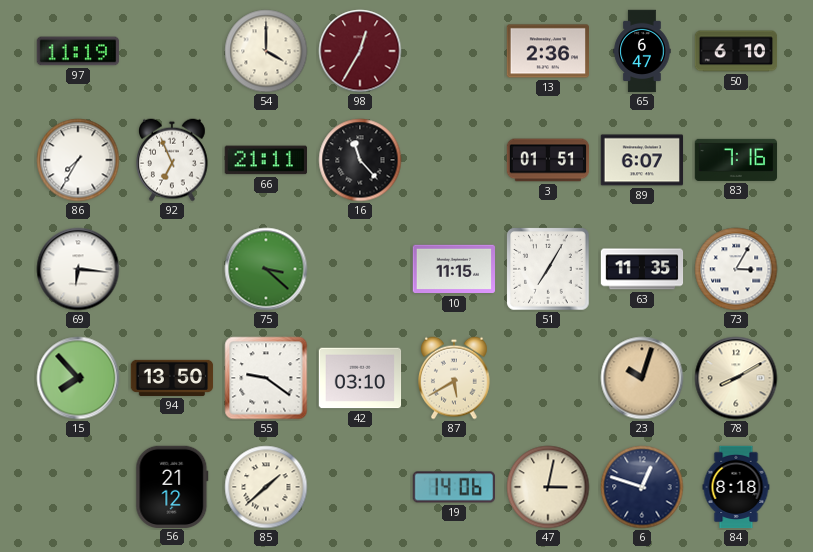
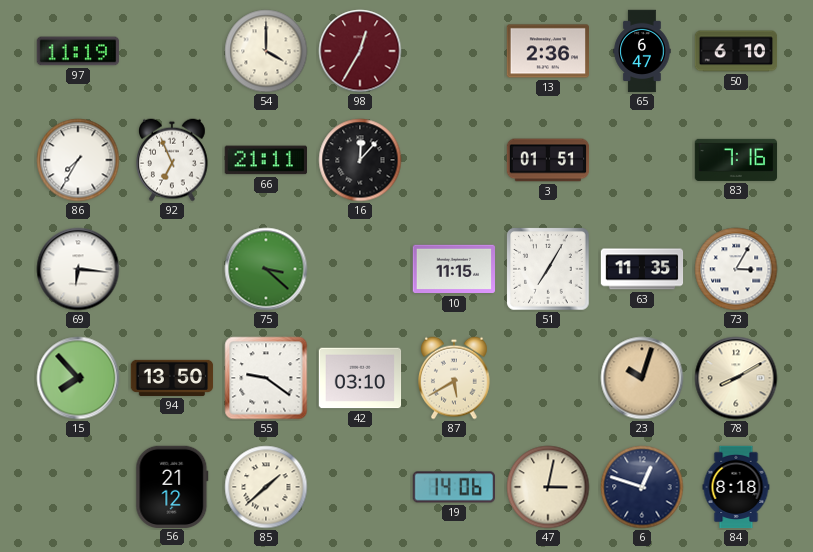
16: 11:23 -> 12:07 (360, 160)
89: 6:07 -> none (642, 160)
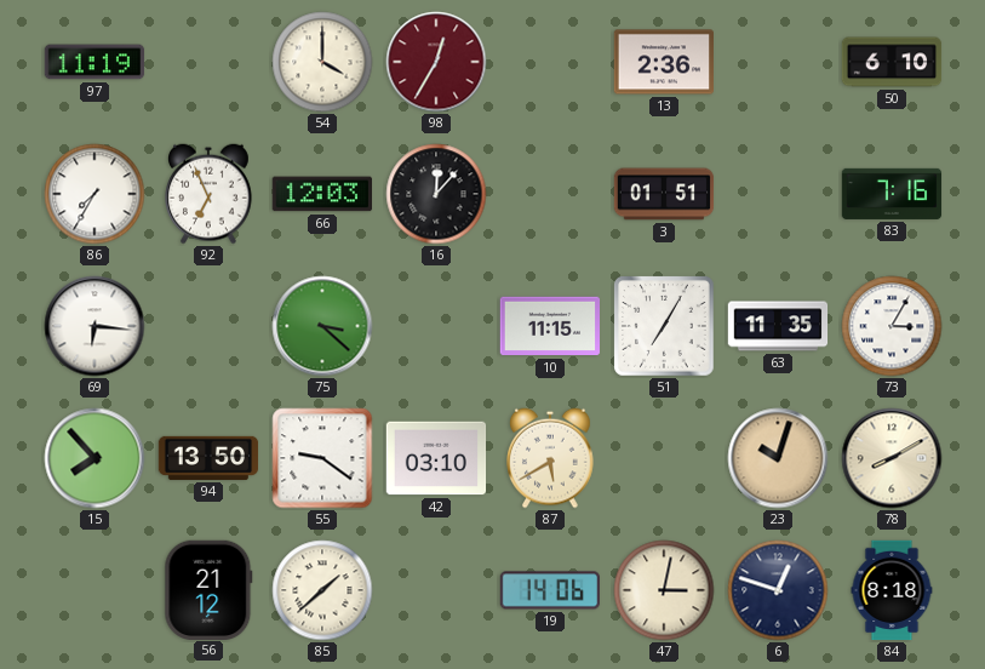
65: 6:47 -> none (642, 51)
66: 21:11 -> 12:03 (321, 194)
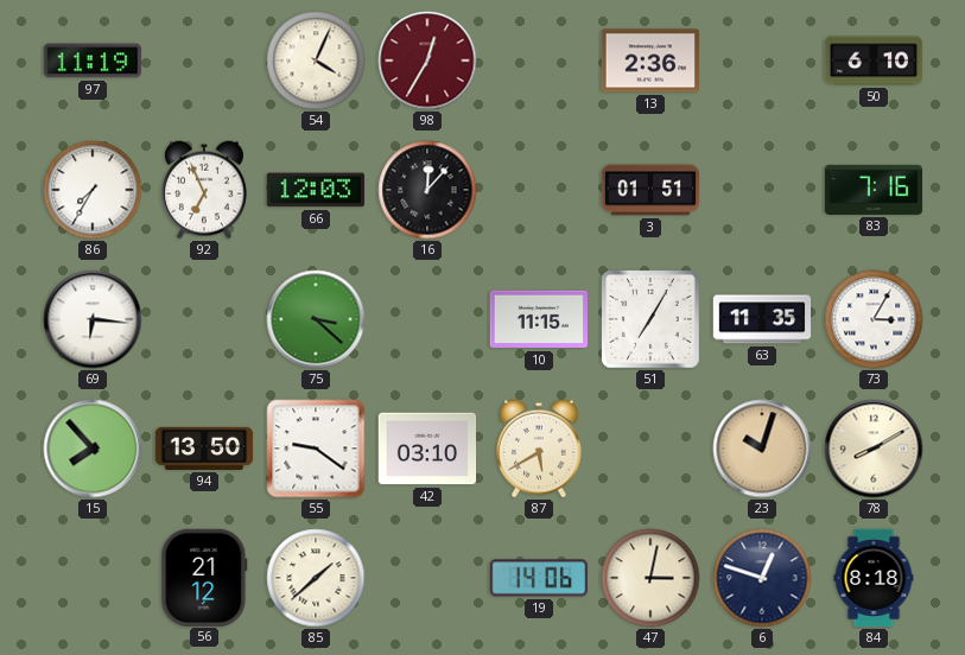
54: 4:00 -> 4:04 (316, 61)
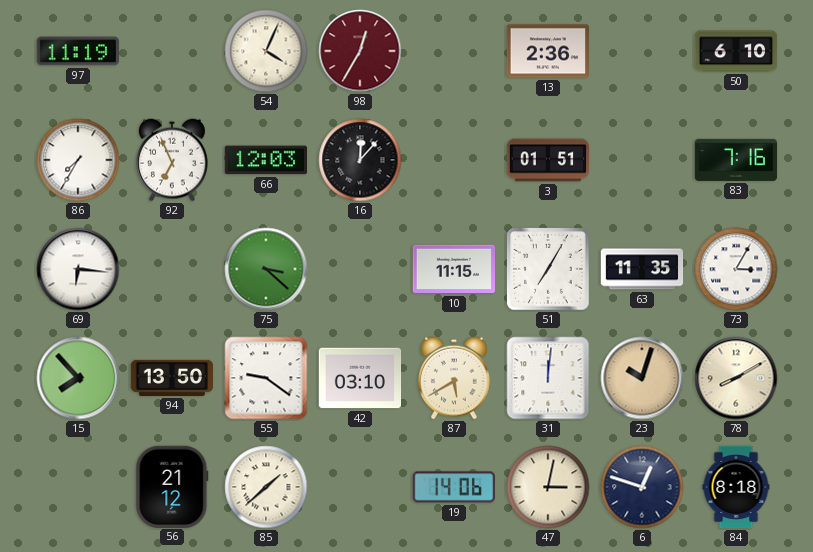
31: none -> 12:01 (548, 378)
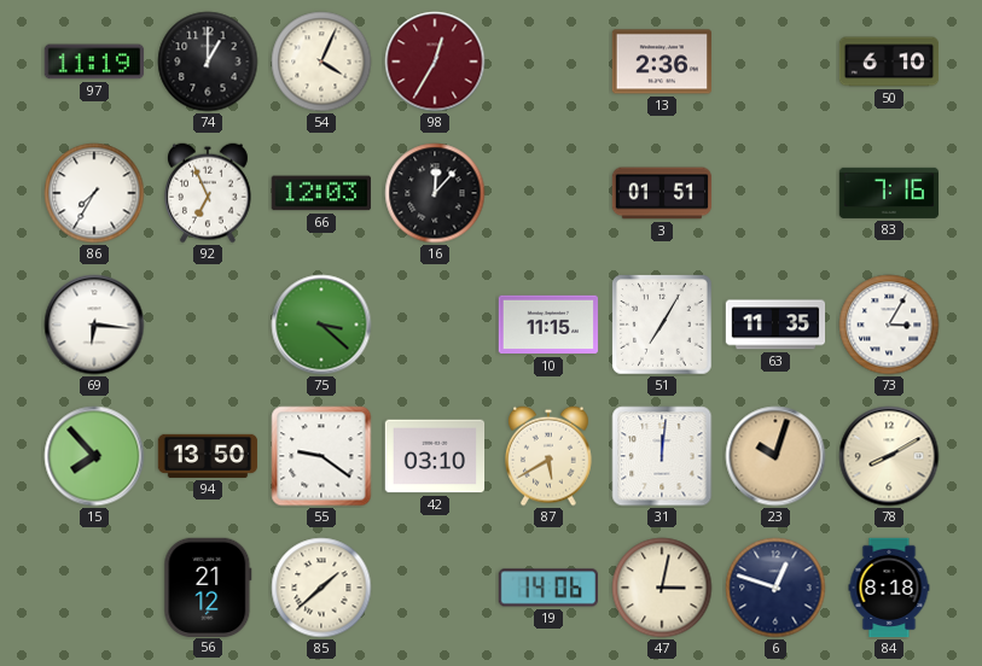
74: none -> 1:00 (208, 62)
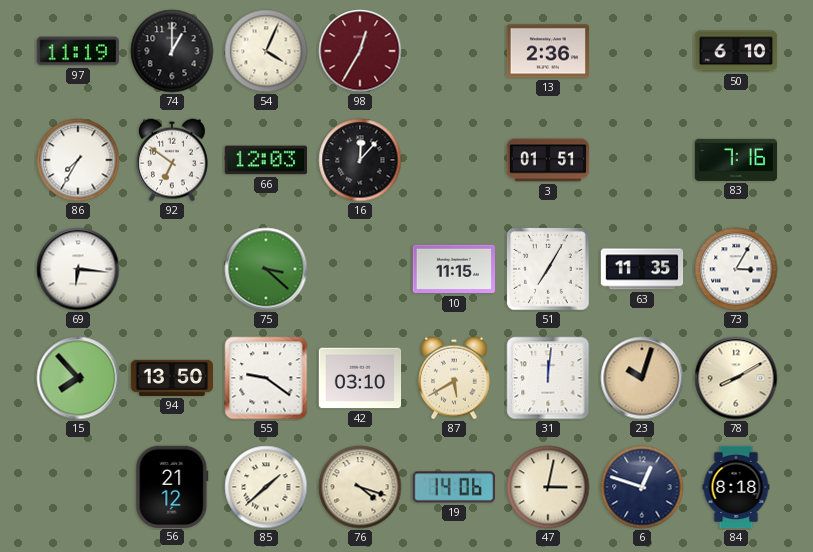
92: 6:56 -> 6:51 (173, 160)
76: none -> 4:18 (360, 487)
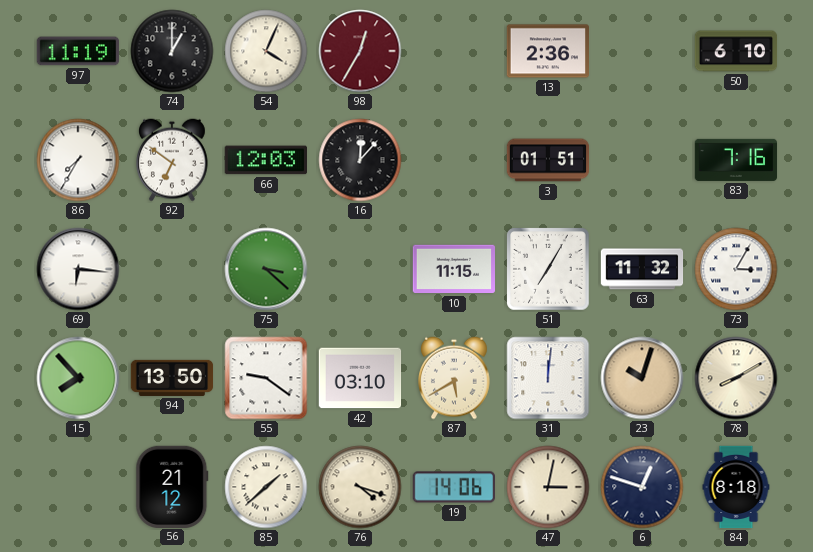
63: 11:35 -> 11:32 (642, 269)
